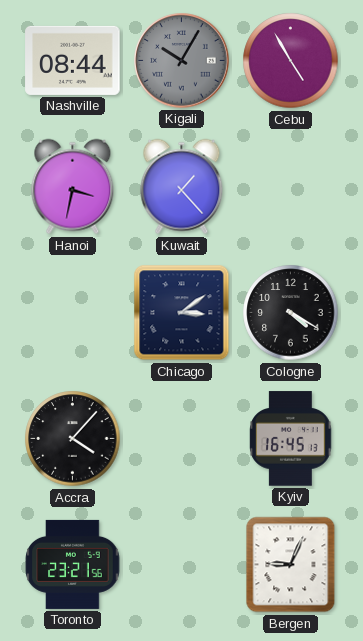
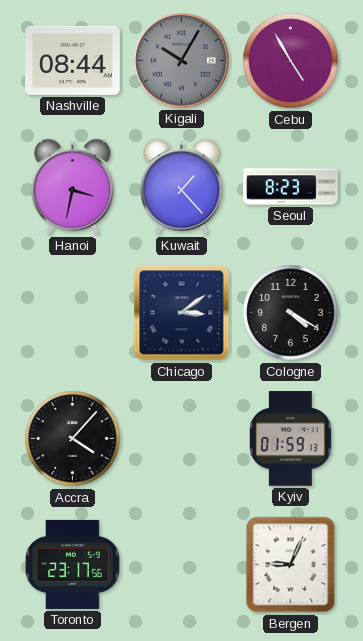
Seoul: none -> 8:23 (291, 187)
Kyiv: 16:45 -> 01:59 (291, 439)
Toronto: 23:21 -> 23:17 (73, 564)
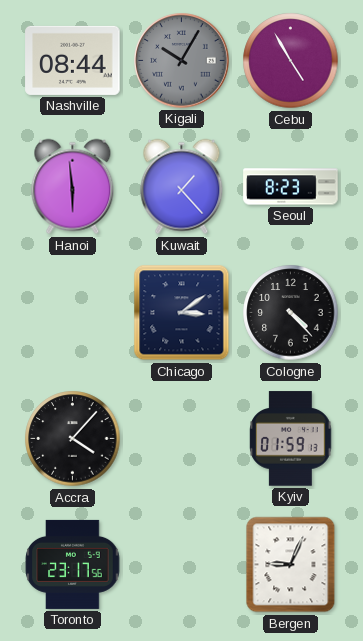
Hanoi: 3:32 -> 5:59 (73, 187)
Cologne: 4:20 -> 4:23 (291, 313)
